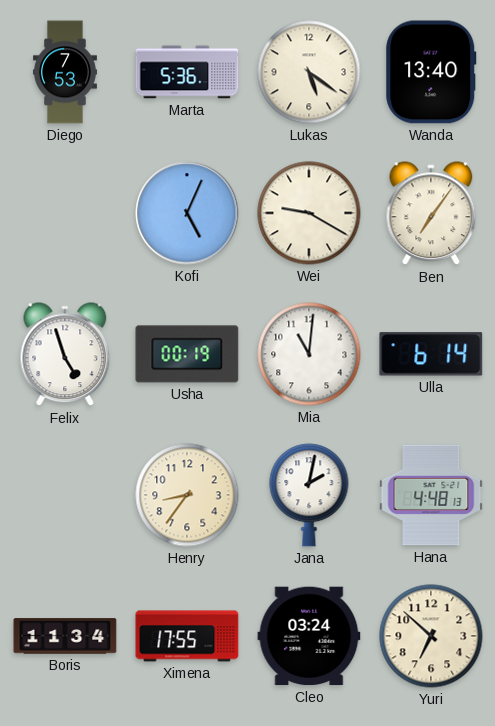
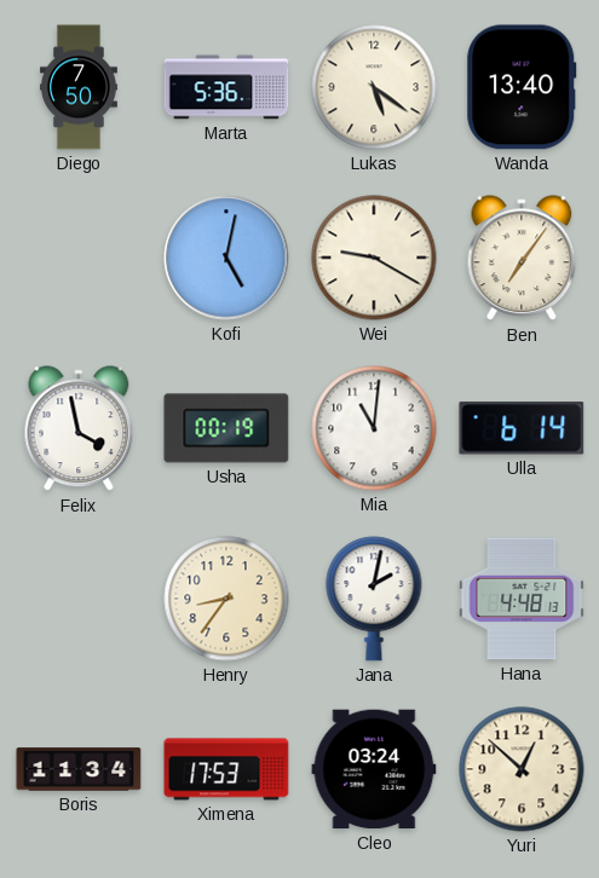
Diego: 7:53 -> 7:50 (79, 87)
Kofi: 5:04 -> 5:02 (226, 258)
Felix: 4:57 -> 3:58 (79, 429)
Ximena: 17:55 -> 17:53 (226, 769)
Yuri: 6:52 -> 12:52 (522, 769)
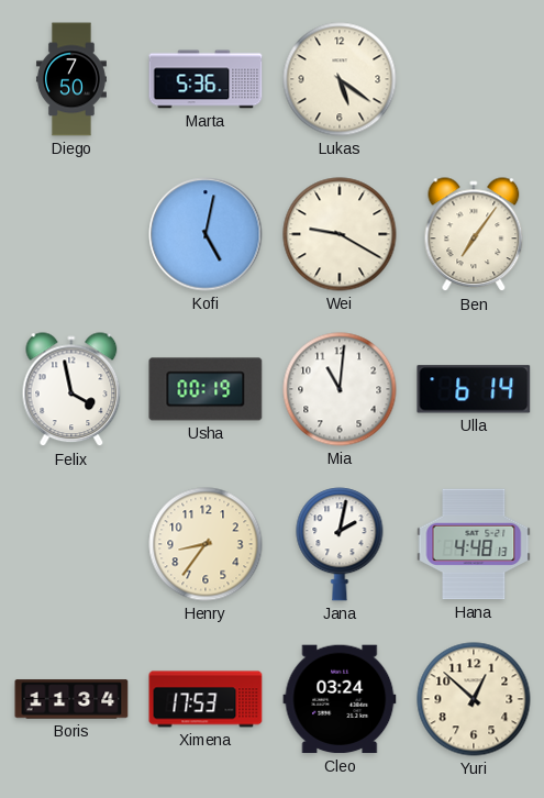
Wanda: 13:40 -> none (522, 87)
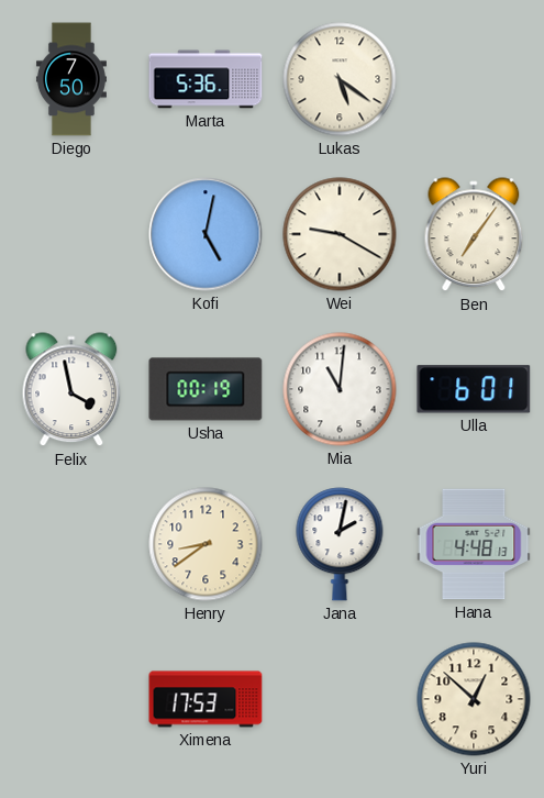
Ulla: 6:14 -> 6:01 (474, 389)
Henry: 8:36 -> 8:39 (206, 544)
Boris: 11:34 -> none (71, 699)
Cleo: 03:24 -> none (340, 699)
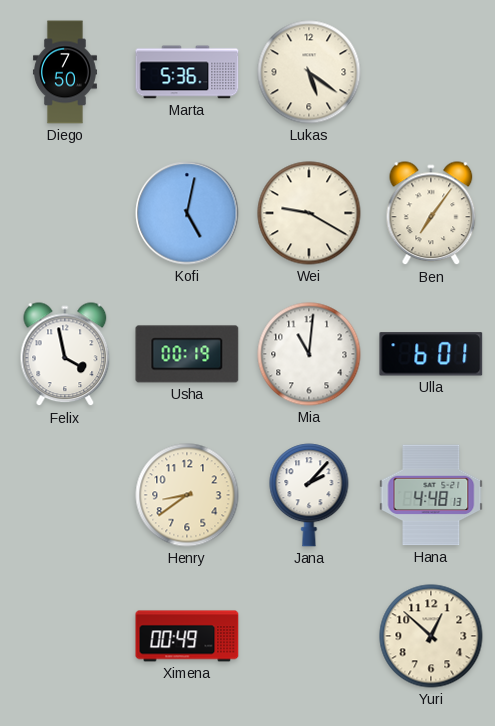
Jana: 2:02 -> 2:07 (309, 495)
Ximena: 17:53 -> 00:49 (187, 636)
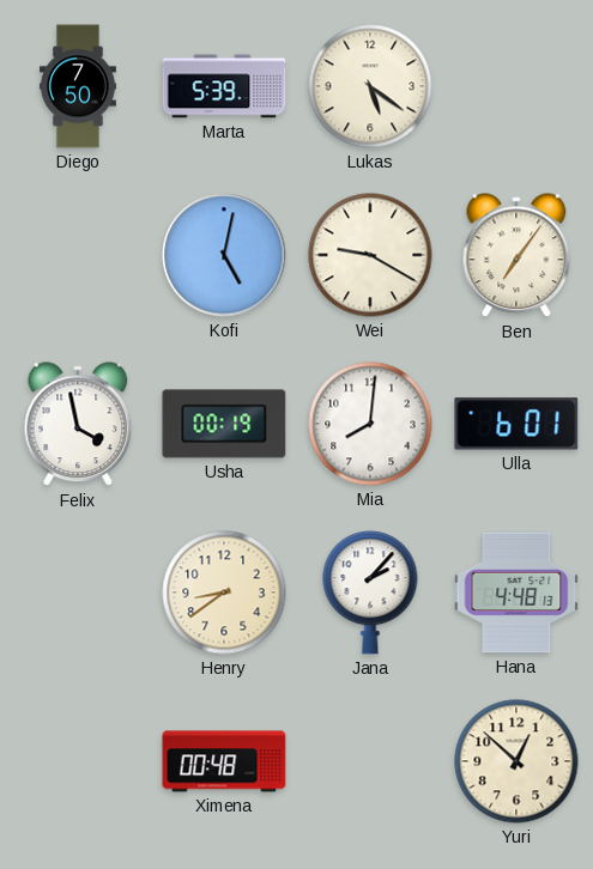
Marta: 5:36 -> 5:39 (224, 86)
Mia: 11:01 -> 8:01 (370, 424)
Ximena: 00:49 -> 00:48 (224, 761)
